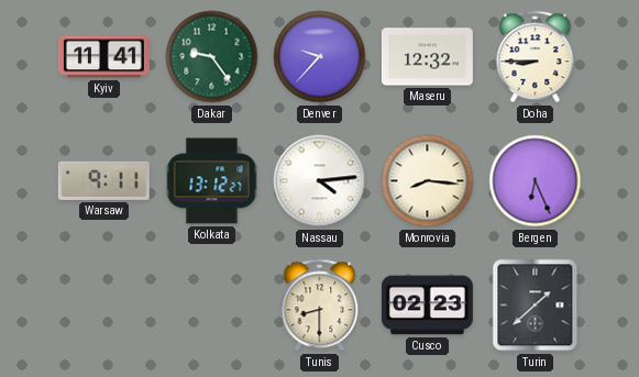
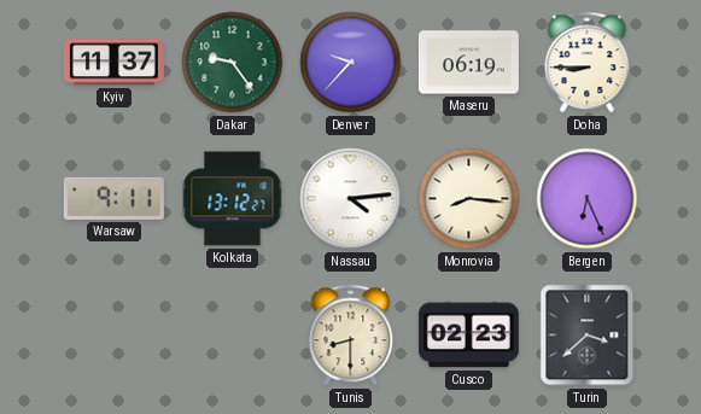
Kyiv: 11:41 -> 11:37 (113, 63)
Maseru: 12:32 -> 06:19 (468, 63)
Turin: 1:38 -> 3:38 (588, 336)
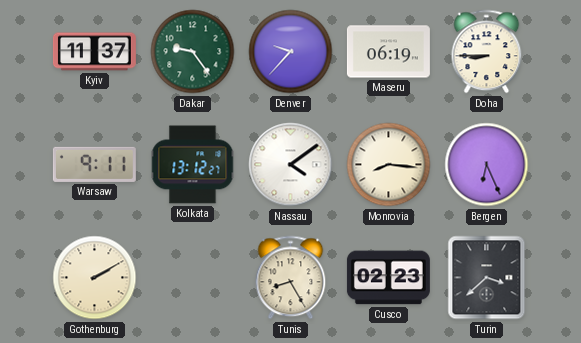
Nassau: 4:14 -> 4:09 (291, 165)
Gothenburg: none -> 2:10 (95, 278)
Tunis: 8:30 -> 8:25 (291, 278)
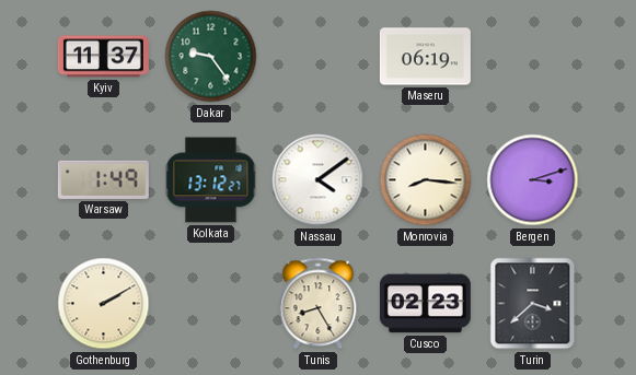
Denver: 9:37 -> none (291, 52)
Doha: 8:45 -> none (487, 52)
Warsaw: 9:11 -> 1:49 (103, 179)
Bergen: 6:26 -> 3:12 (533, 180)
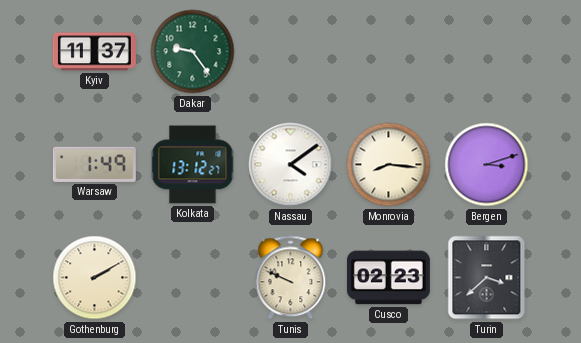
Maseru: 06:19 -> none (425, 57)
Tunis: 8:25 -> 9:49 (291, 278)
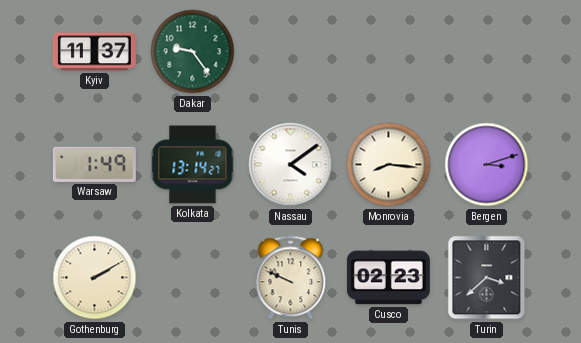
Kolkata: 13:12 -> 13:14 (193, 165)
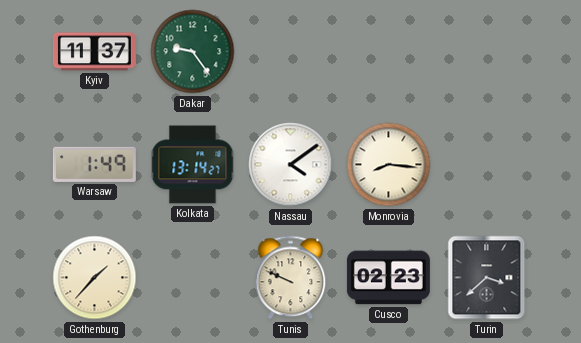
Bergen: 3:12 -> none (487, 165)
Gothenburg: 2:10 -> 1:37 (95, 278)
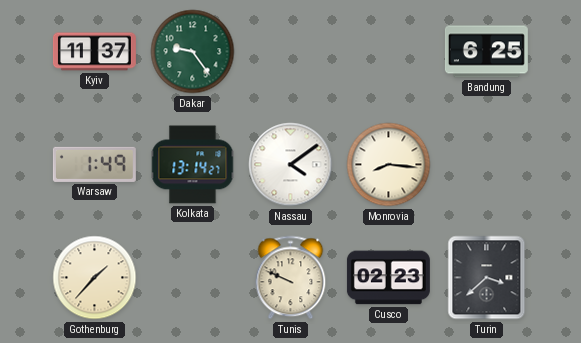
Bandung: none -> 6:25 (486, 52)
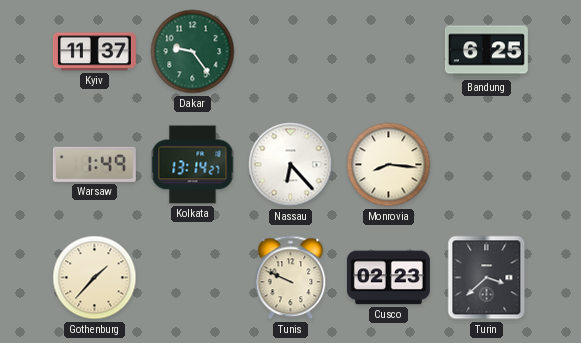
Nassau: 4:09 -> 6:23 (291, 165)
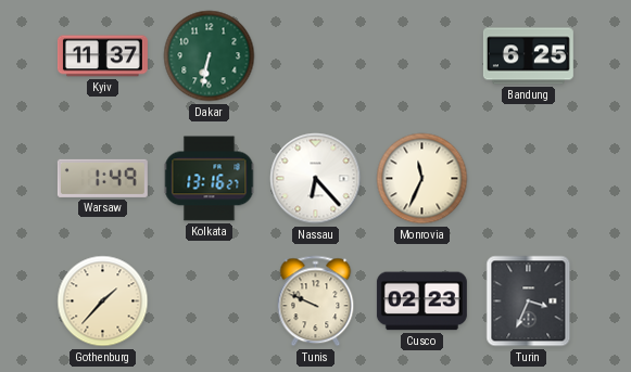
Dakar: 9:24 -> 6:32 (210, 56)
Kolkata: 13:14 -> 13:16 (210, 179)
Monrovia: 8:16 -> 11:34 (422, 179)
Turin: 3:38 -> 3:34 (529, 302)
